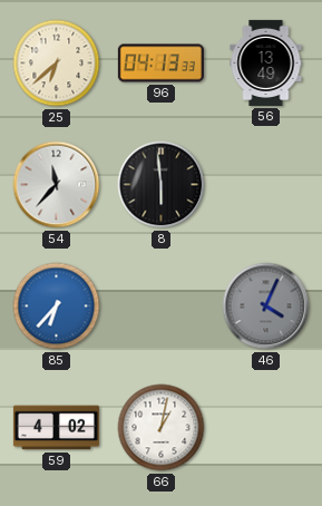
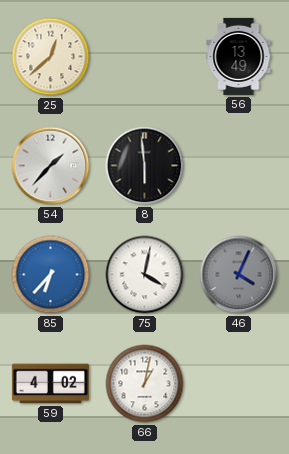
25: 6:38 -> 12:38 (51, 57)
96: 04:13 -> none (160, 64)
54: 11:37 -> 1:37 (51, 166)
75: none -> 4:02 (145, 275)
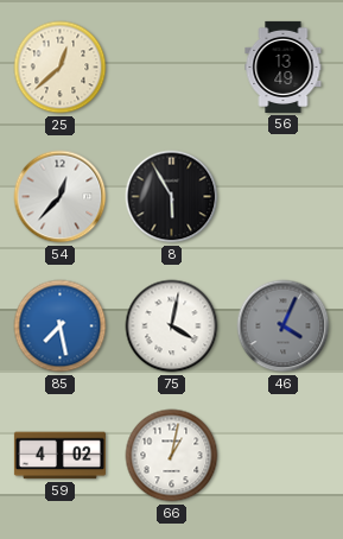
54: 1:37 -> 12:37 (61, 197)
8: 5:59 -> 5:55 (172, 197)
85: 6:37 -> 7:28 (61, 326)
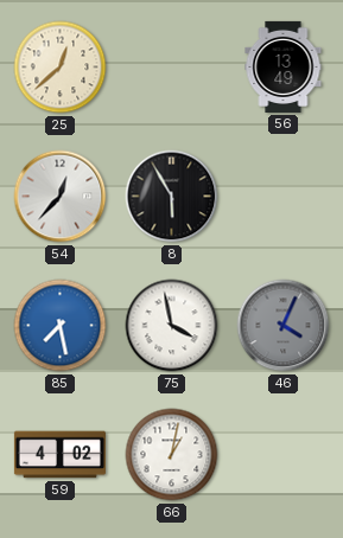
75: 4:02 -> 3:58 (172, 326)
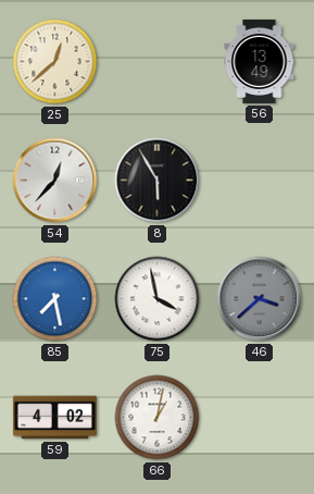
46: 4:04 -> 3:38 (260, 299)
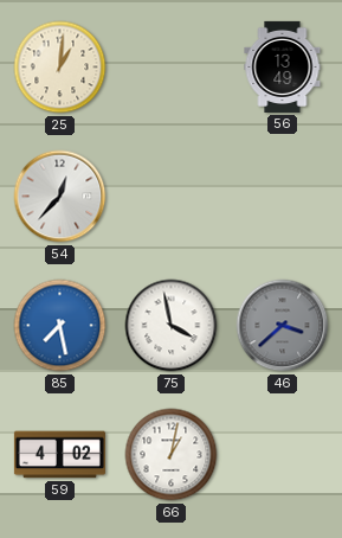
25: 12:38 -> 1:01 (60, 68)
8: 5:55 -> none (158, 181)
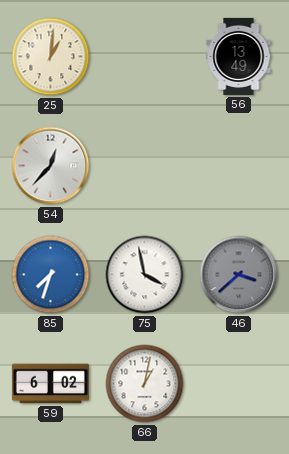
85: 7:28 -> 7:33 (51, 275)
59: 4:02 -> 6:02 (50, 384)
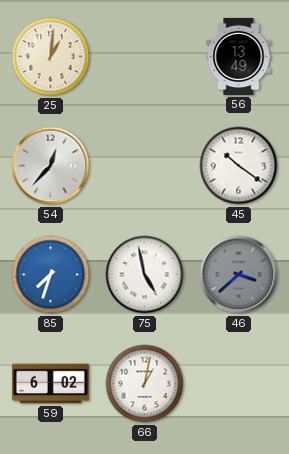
45: none -> 10:21 (239, 166)
75: 3:58 -> 4:58 (145, 275)
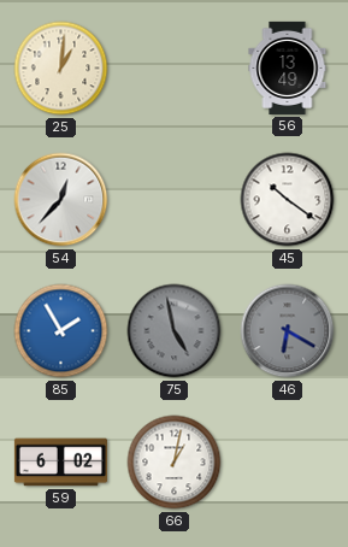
85: 7:33 -> 1:55 (61, 331)
75 dial: white -> grey (175, 331)
46: 3:38 -> 6:20 (288, 331)
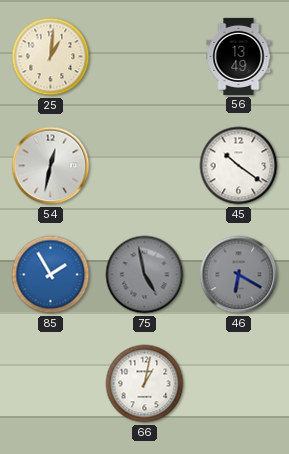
54: 12:37 -> 12:32 (51, 166)
59: 6:02 -> none (60, 463)
